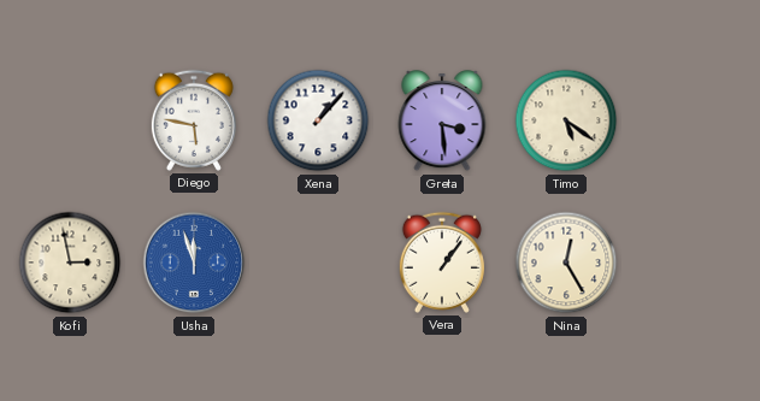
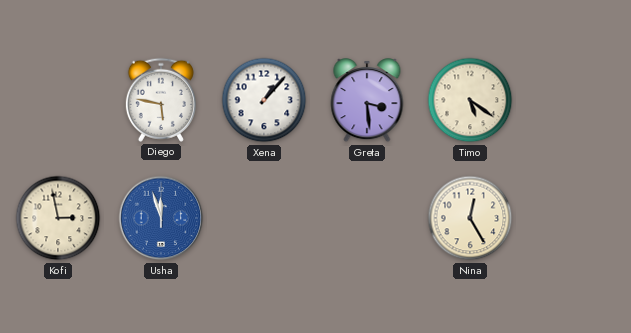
Vera: 1:06 -> none (442, 263)
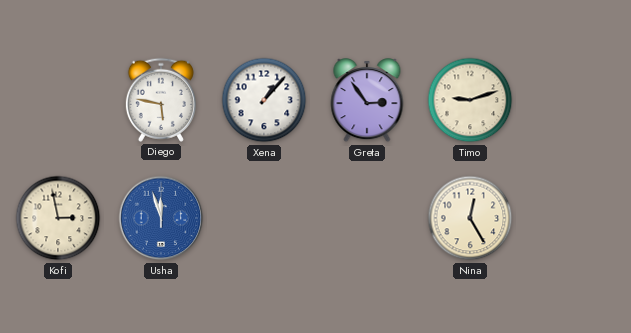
Greta: 3:29 -> 2:54 (367, 101)
Timo: 5:21 -> 9:12 (470, 100)
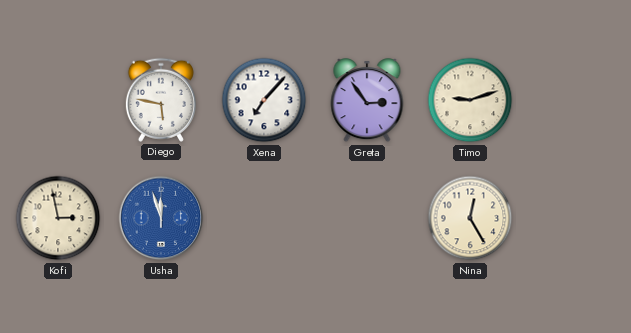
Xena: 1:07 -> 7:07 (264, 100)
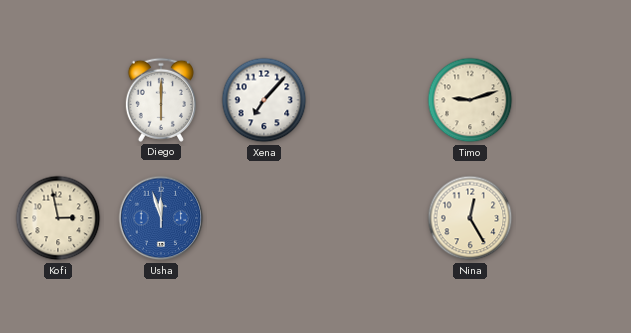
Diego: 5:47 -> 6:00 (161, 100)
Greta: 2:54 -> none (367, 101)
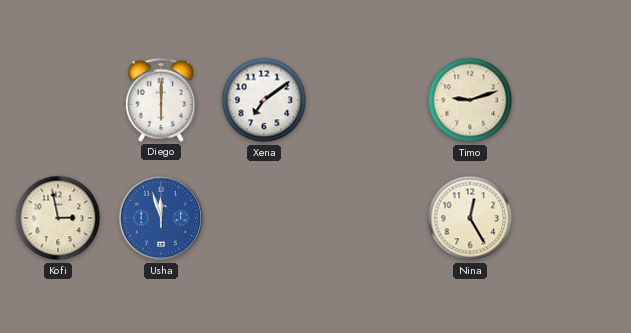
Xena: 7:07 -> 7:09 (264, 100)
